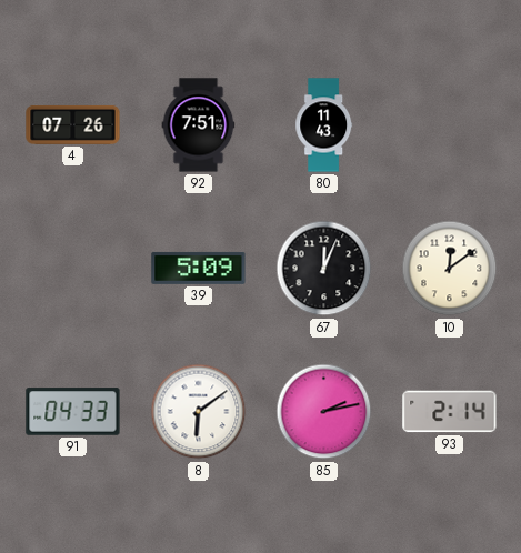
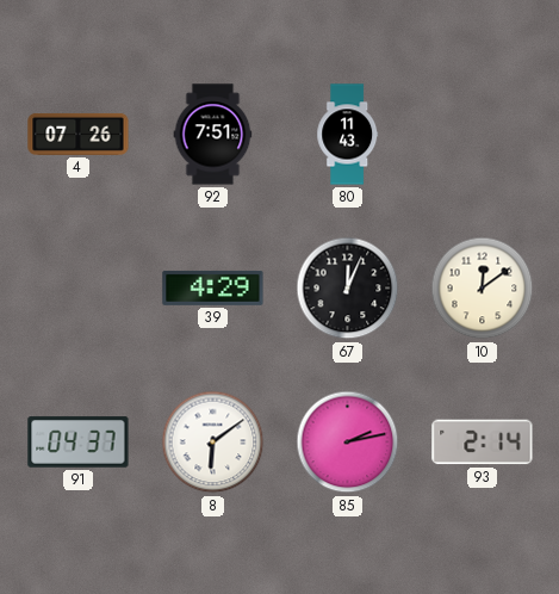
39: 5:09 -> 4:29 (213, 287)
91: 04:33 -> 04:37 (79, 443)
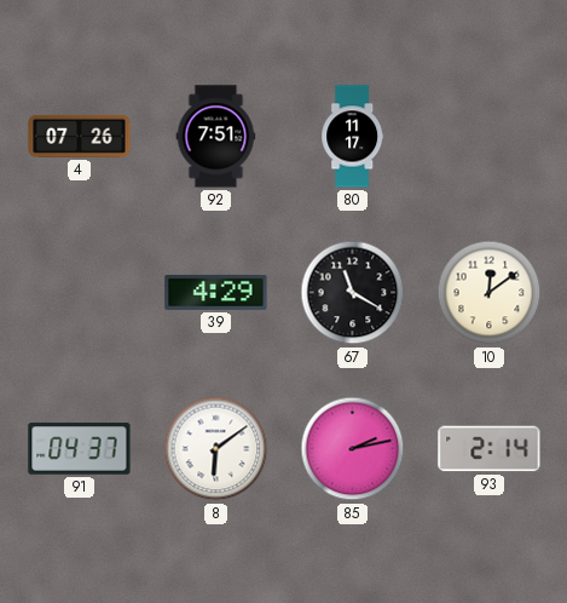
80: 11:43 -> 11:17 (353, 137)
67: 12:04 -> 11:20 (353, 293)
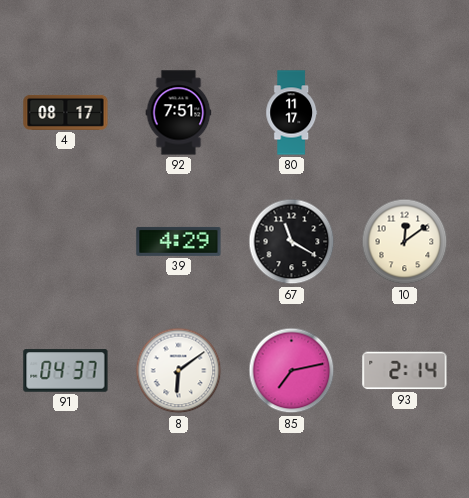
4: 07:26 -> 08:17 (66, 112)
85: 2:13 -> 7:13 (292, 371)
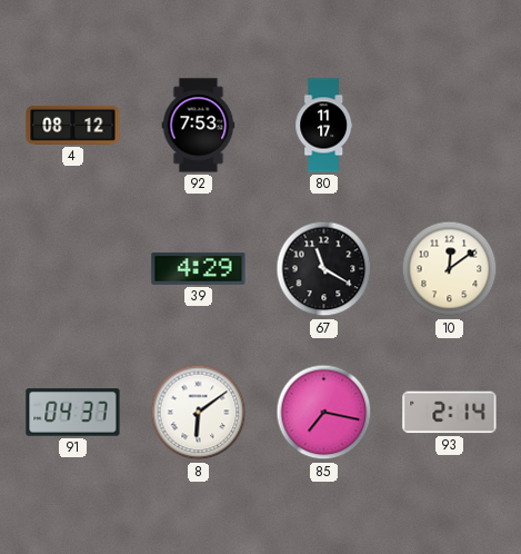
4: 08:17 -> 08:12 (73, 125)
92: 7:51 -> 7:53 (199, 126)
85: 7:13 -> 7:17 (324, 413)
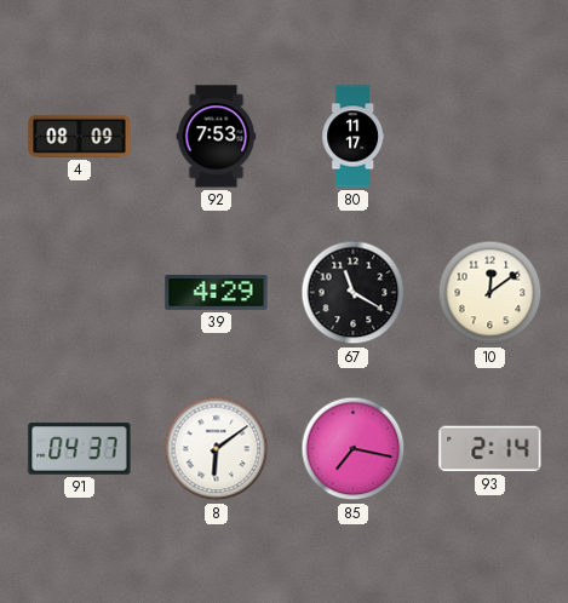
4: 08:12 -> 08:09 (80, 136)
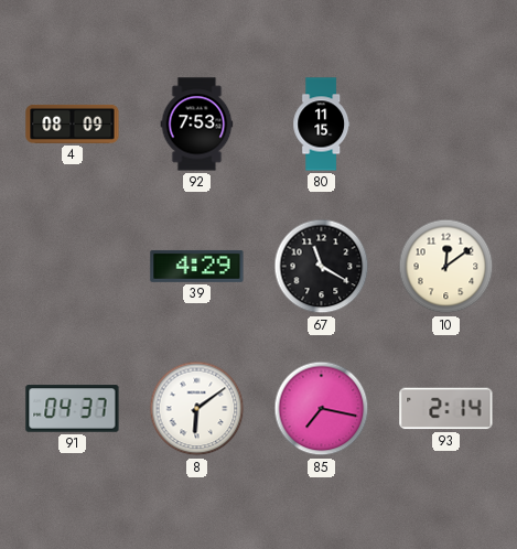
80: 11:17 -> 11:15 (322, 125)
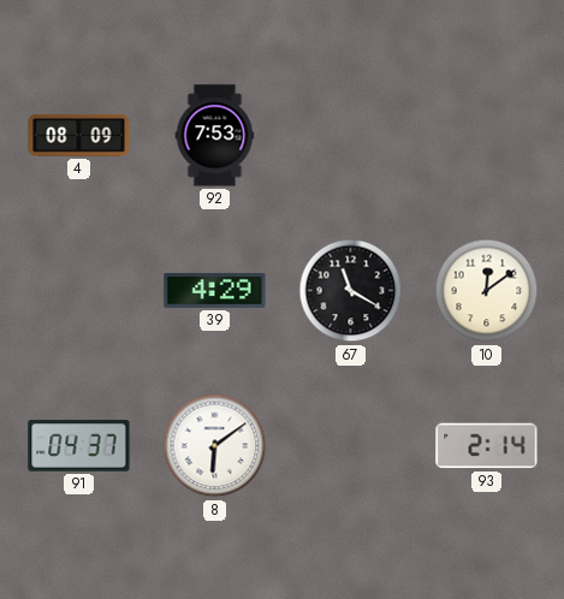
80: 11:15 -> none (322, 125)
85: 7:17 -> none (322, 409)
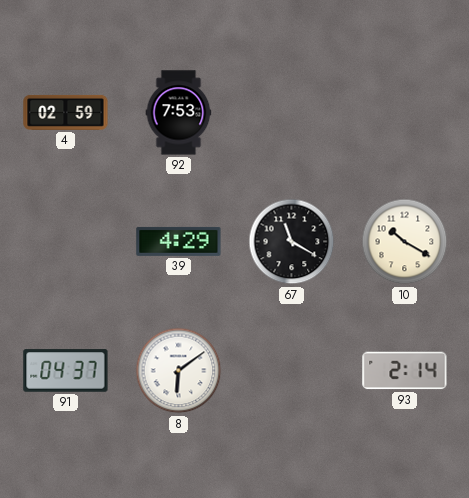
4: 08:09 -> 02:59 (66, 112)
10: 12:09 -> 10:20 (405, 242)
